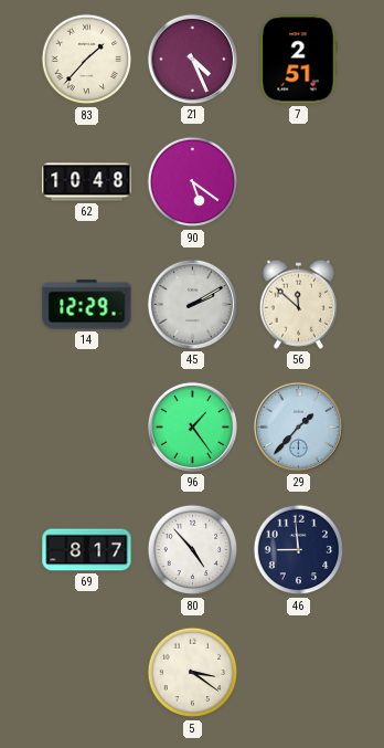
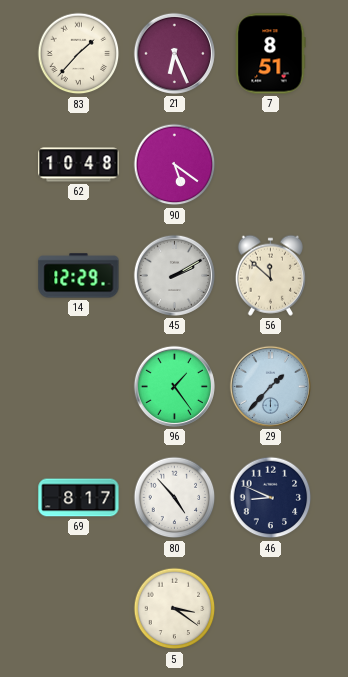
21: 4:26 -> 6:26 (174, 53)
7: 2:51 -> 8:51 (270, 54)
46: 8:59 -> 8:49 (271, 498)
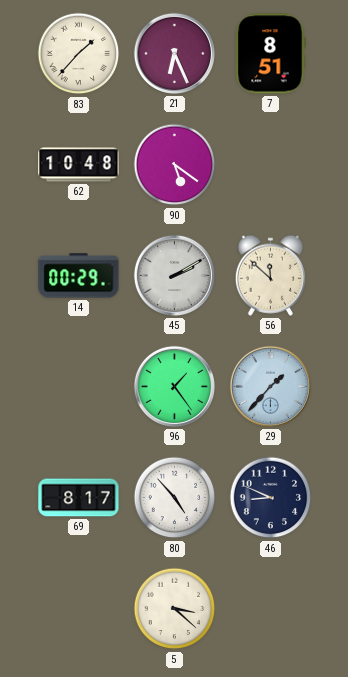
14: 12:29 -> 00:29 (79, 276)
5: 3:21 -> 3:22 (175, 609)
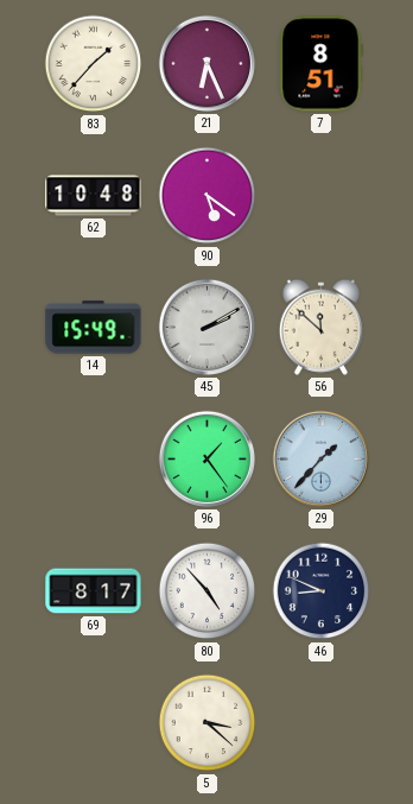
14: 00:29 -> 15:49 (94, 328)
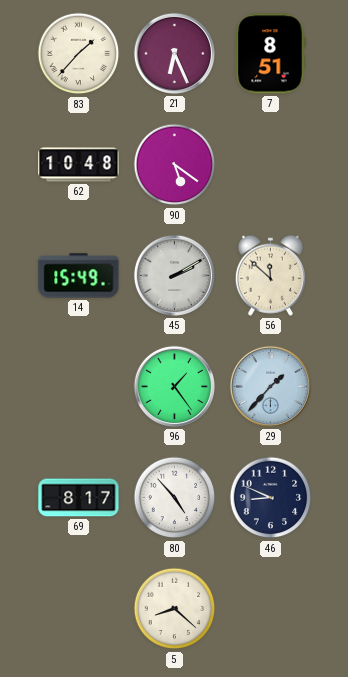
5: 3:22 -> 8:22 (175, 609)
